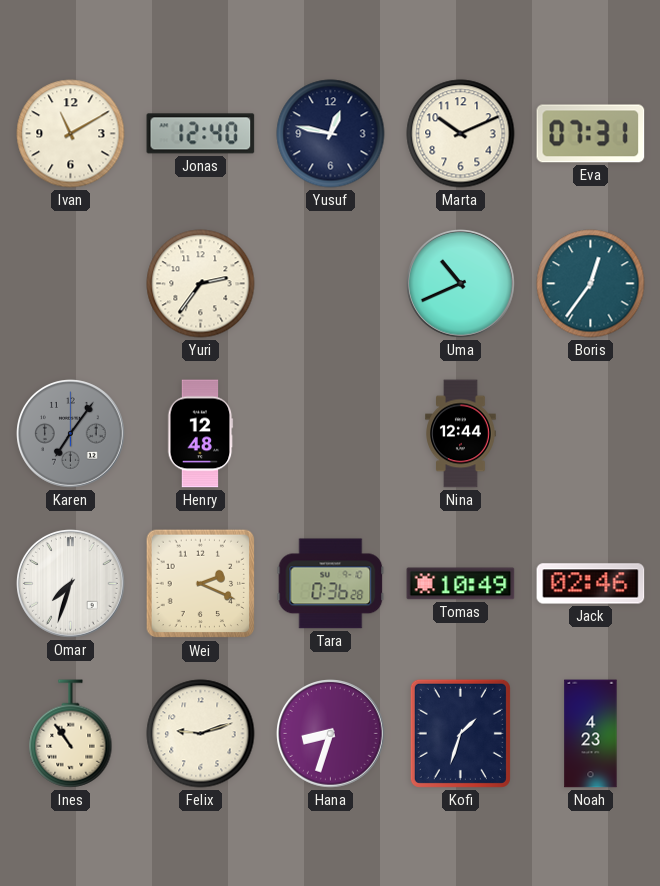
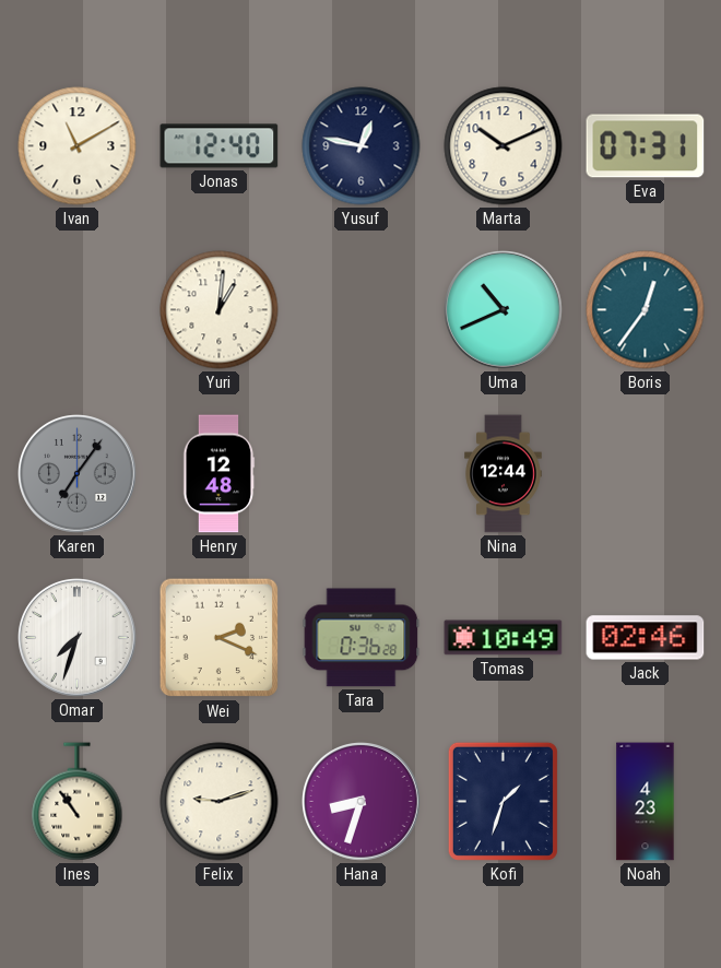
Yuri: 2:36 -> 1:01 (220, 310)
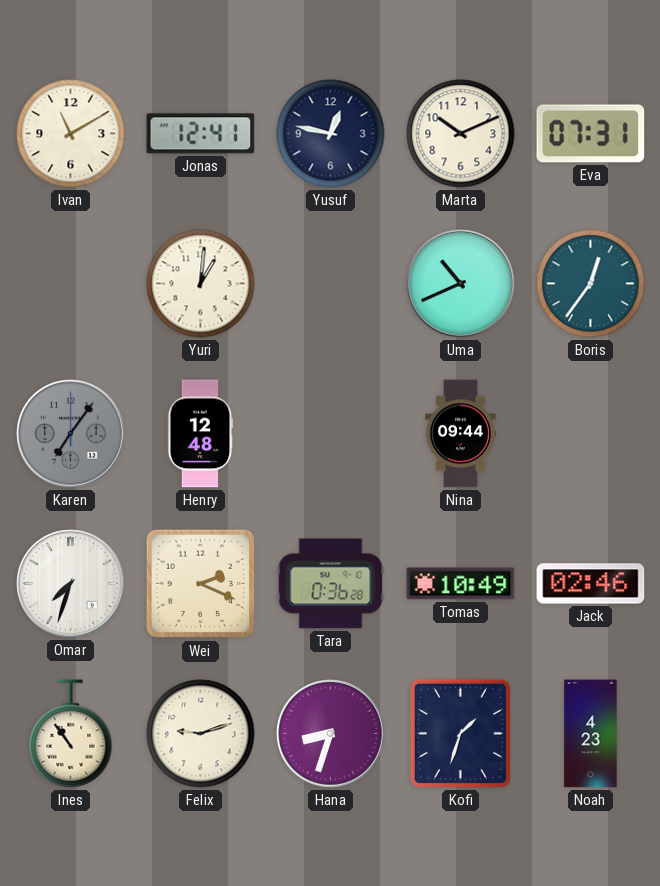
Jonas: 12:40 -> 12:41 (201, 134)
Nina: 12:44 -> 09:44 (461, 434)
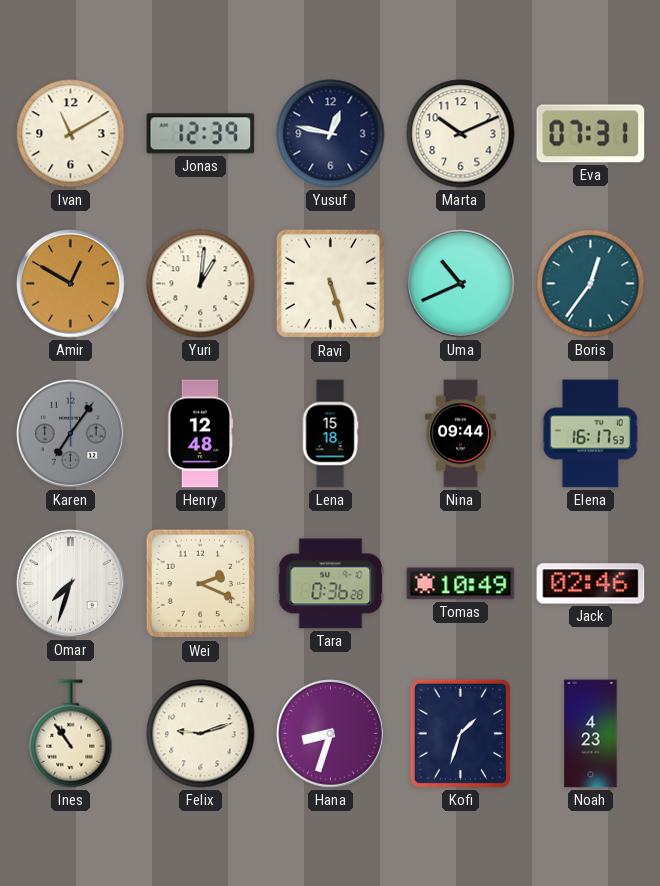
Jonas: 12:41 -> 12:39 (201, 134)
Amir: none -> 12:50 (71, 284)
Ravi: none -> 5:27 (331, 284)
Lena: none -> 15:18 (330, 434)
Elena: none -> 16:17 (590, 434)
